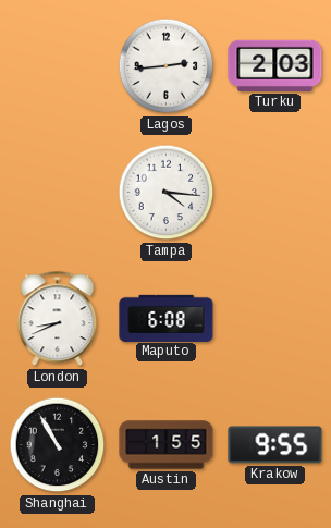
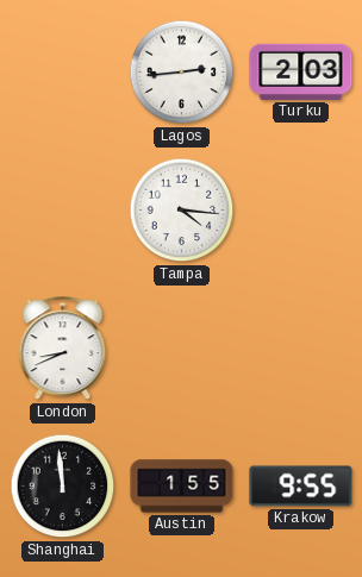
Maputo: 6:08 -> none (167, 318)
Shanghai: 10:55 -> 11:59 (63, 487)
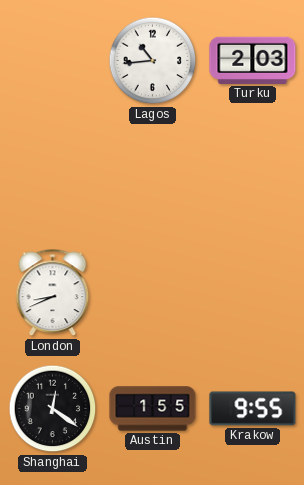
Lagos: 2:44 -> 10:44 (153, 61)
Tampa: 4:16 -> none (182, 211)
Shanghai: 11:59 -> 12:21 (53, 409)
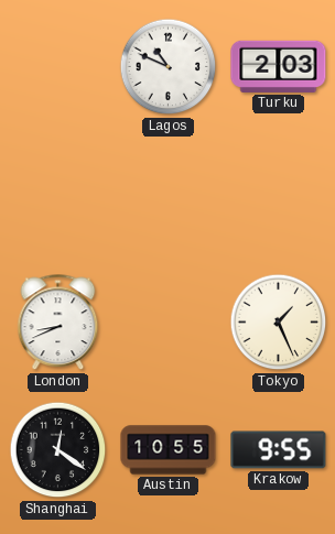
Lagos: 10:44 -> 10:49 (169, 67)
Tokyo: none -> 1:26 (279, 323)
Austin: 1:55 -> 10:55 (169, 450)
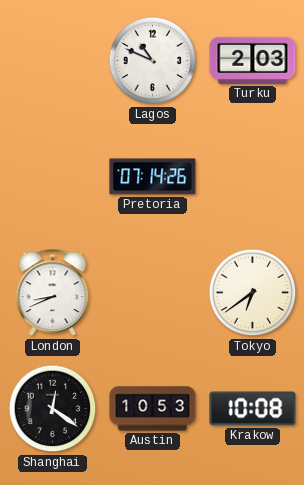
Pretoria: none -> 07:14 (153, 177)
Tokyo: 1:26 -> 6:39 (253, 293)
Austin: 10:55 -> 10:53 (153, 409)
Krakow: 9:55 -> 10:08 (253, 409)
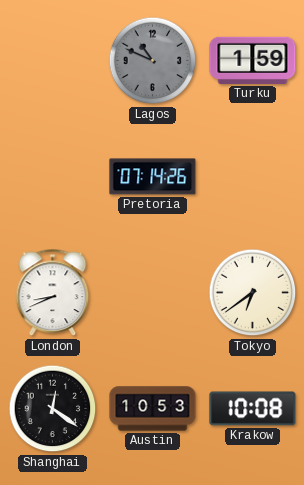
Lagos dial: white -> grey (153, 61)
Turku: 2:03 -> 1:59 (253, 60)
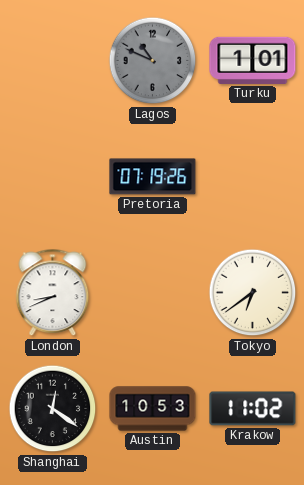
Turku: 1:59 -> 1:01 (253, 60)
Pretoria: 07:14 -> 07:19 (153, 177)
Krakow: 10:08 -> 11:02 (253, 409)
